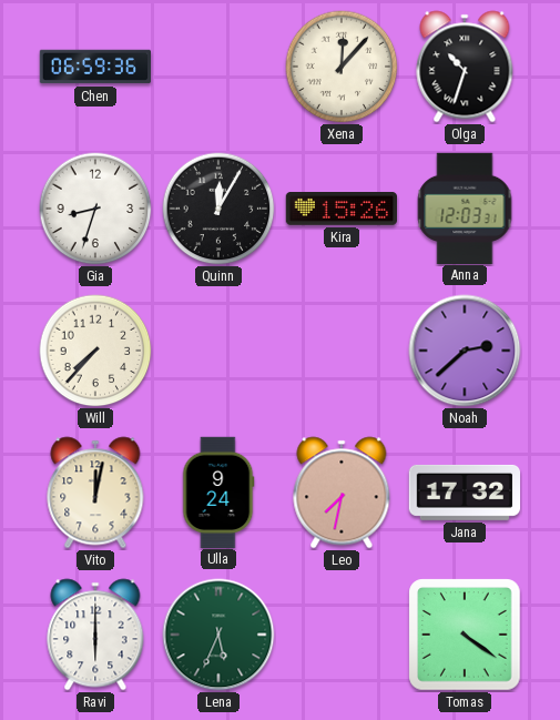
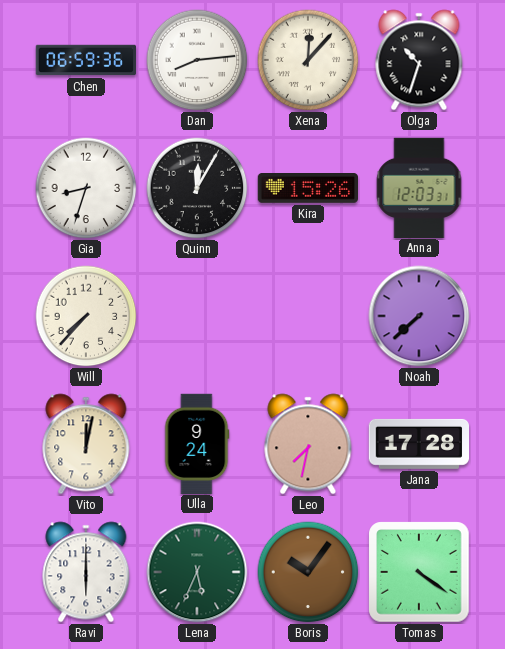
Dan: none -> 8:14 (197, 60)
Noah: 2:38 -> 7:38 (419, 316)
Jana: 17:32 -> 17:28 (418, 444)
Boris: none -> 10:06 (308, 572)
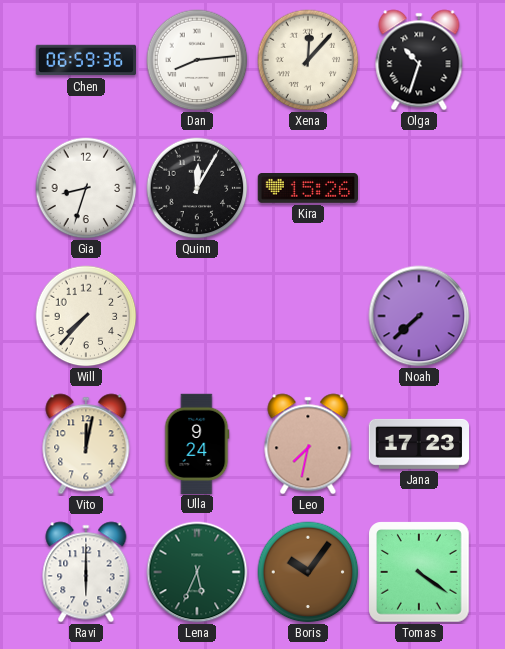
Anna: 12:03 -> none (419, 187)
Jana: 17:28 -> 17:23 (418, 444)
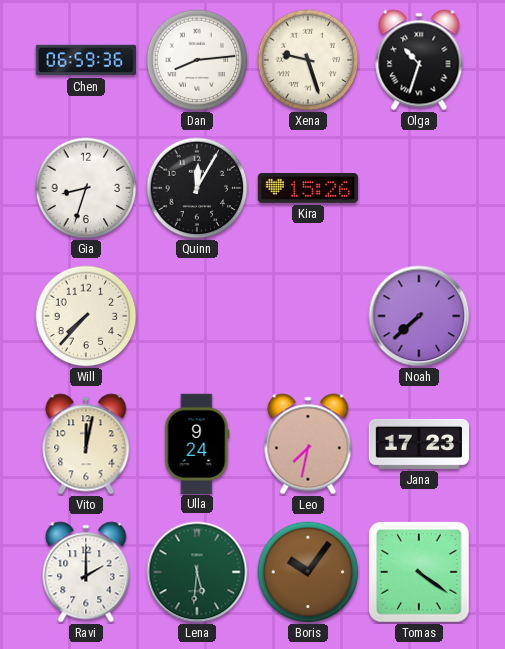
Xena: 12:07 -> 9:27 (308, 60)
Ravi: 6:00 -> 2:00 (86, 572)
Lena: 5:34 -> 5:31 (197, 572)
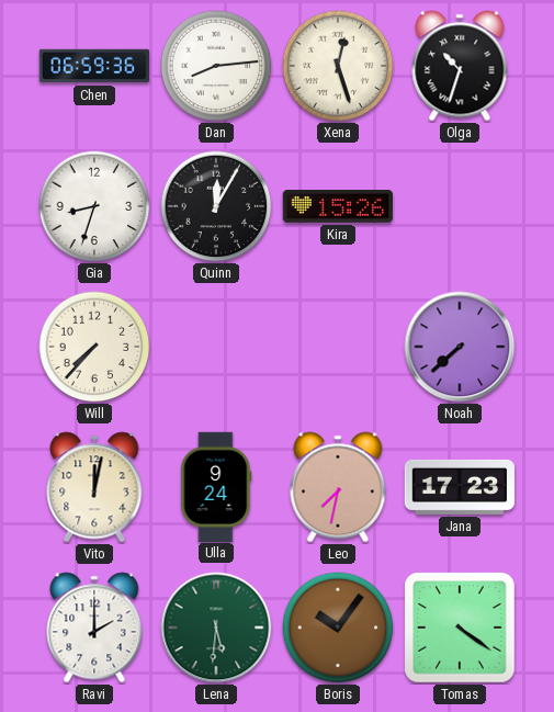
Xena: 9:27 -> 12:27 (338, 66)
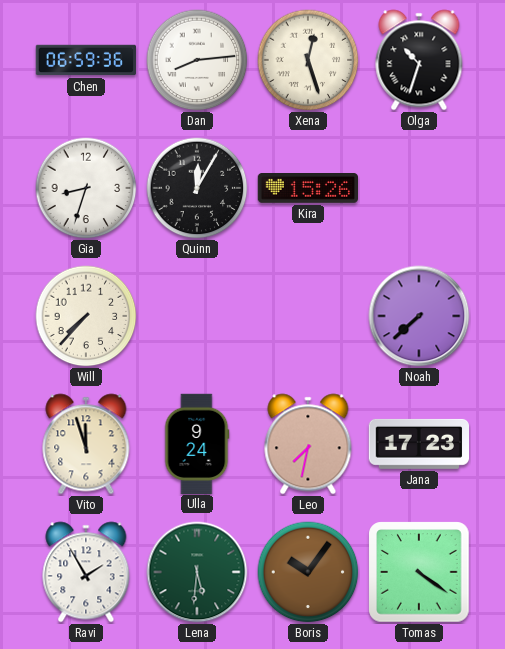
Vito: 12:02 -> 11:57 (86, 444)
Ravi: 2:00 -> 1:55 (86, 572)
